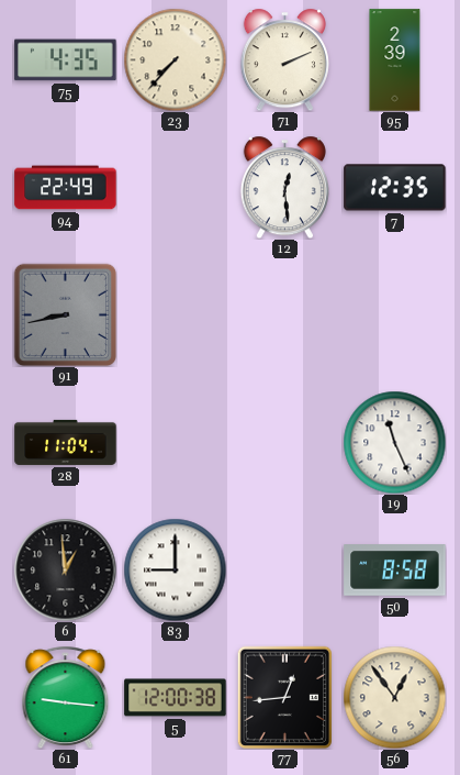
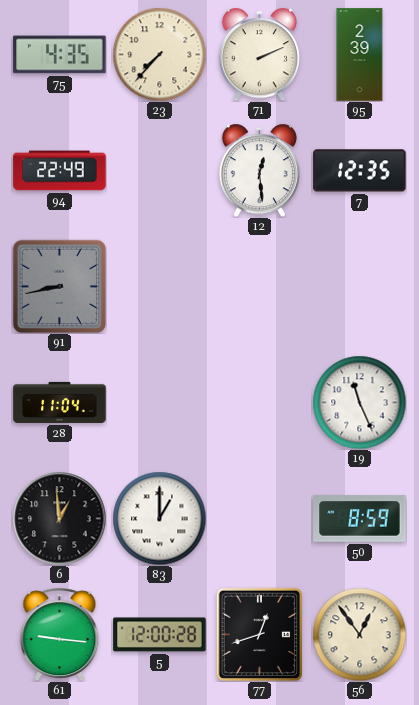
83: 9:00 -> 1:00 (159, 518)
50: 8:58 -> 8:59 (360, 519)
5: 12:00:38 -> 12:00:28 (160, 635)
77: 12:44 -> 12:42 (259, 634)
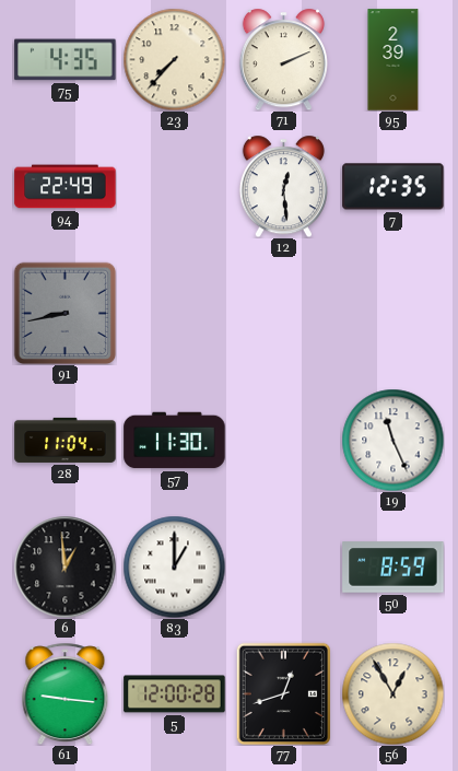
57: none -> 11:30 (175, 441)
56: 12:54 -> 12:55 (392, 693)
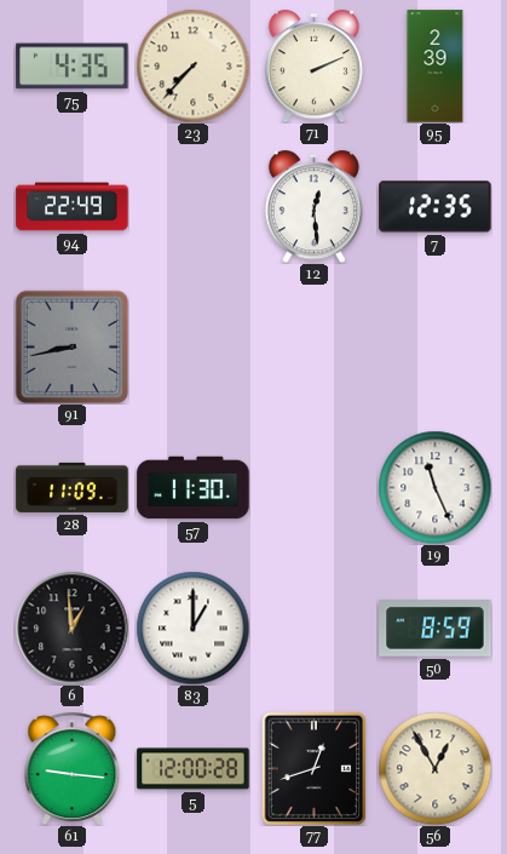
28: 11:04 -> 11:09 (73, 487)
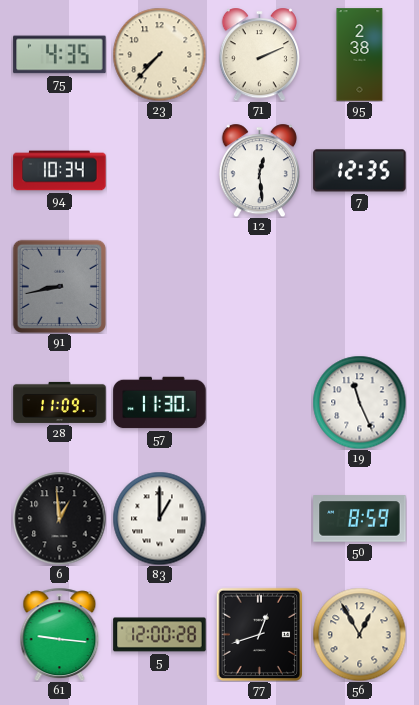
95: 2:39 -> 2:38 (360, 55)
94: 22:49 -> 10:34 (60, 171)
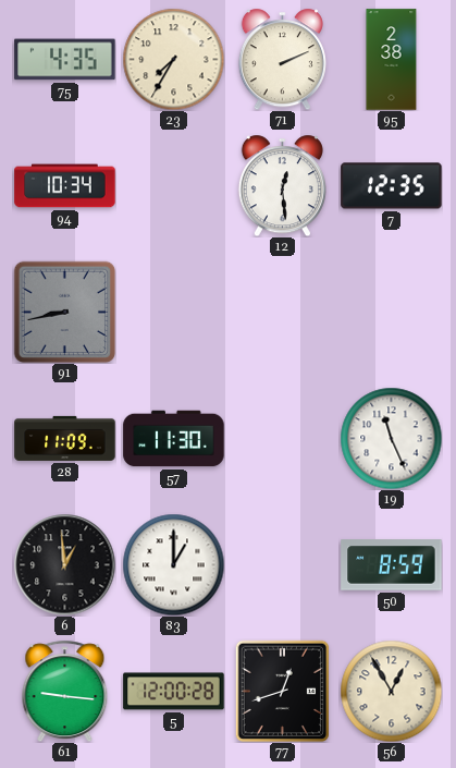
23: 7:37 -> 7:35 (173, 59)
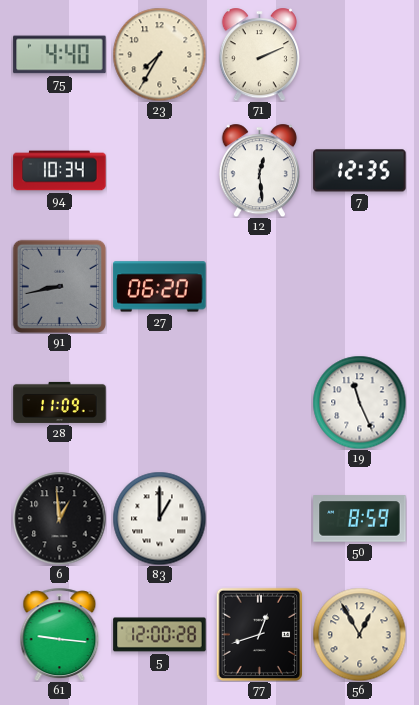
75: 4:35 -> 4:40 (60, 55)
95: 2:38 -> none (392, 60)
27: none -> 06:20 (160, 287)
57: 11:30 -> none (174, 439)
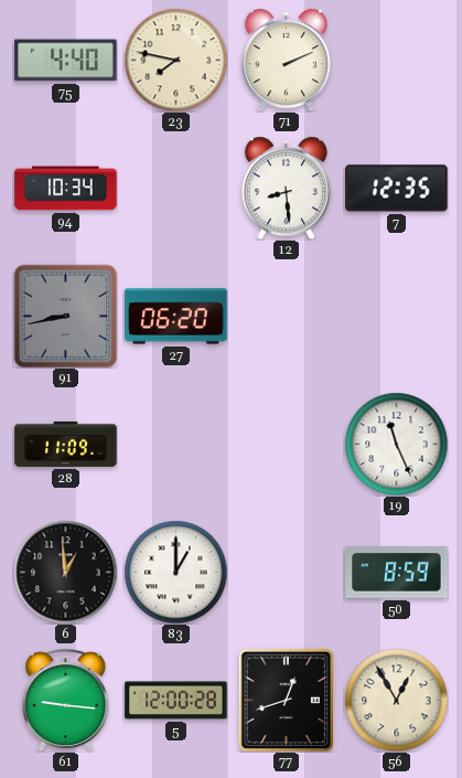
23: 7:35 -> 7:47 (175, 60)
12: 12:29 -> 8:29 (286, 188)
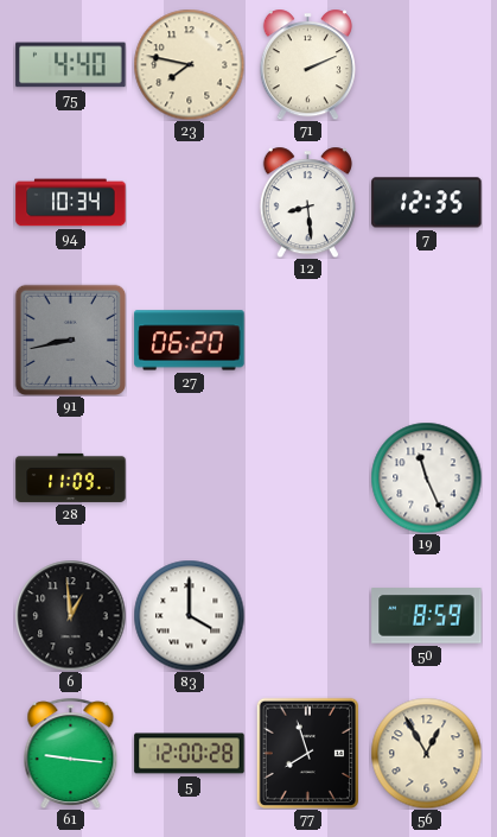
83: 1:00 -> 4:00 (189, 615)
77: 12:42 -> 7:57 (307, 753)
